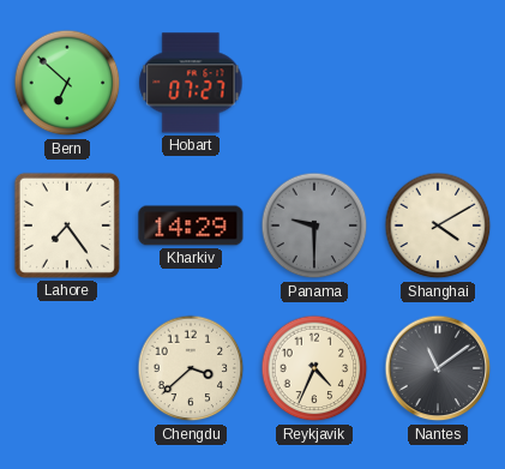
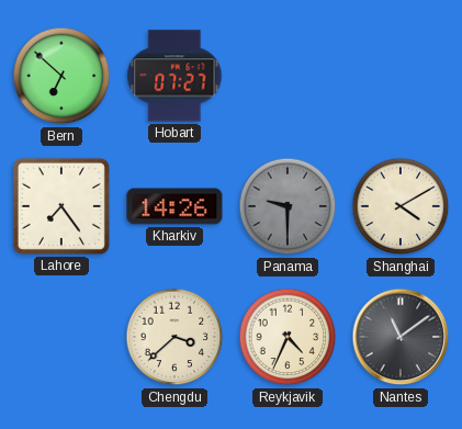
Kharkiv: 14:29 -> 14:26 (174, 206)
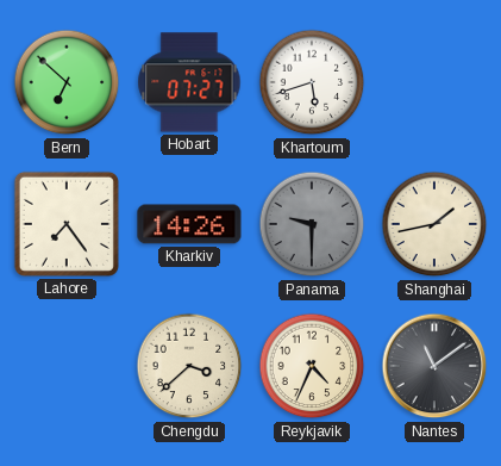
Khartoum: none -> 5:42 (312, 82)
Shanghai: 4:10 -> 1:43 (434, 224)
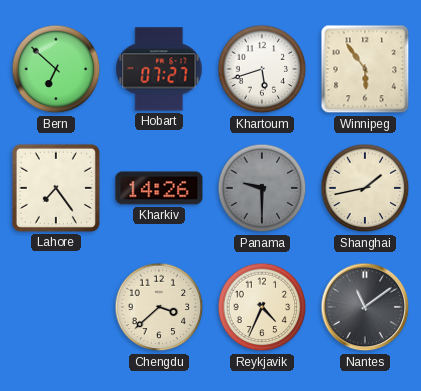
Winnipeg: none -> 5:54 (365, 69)
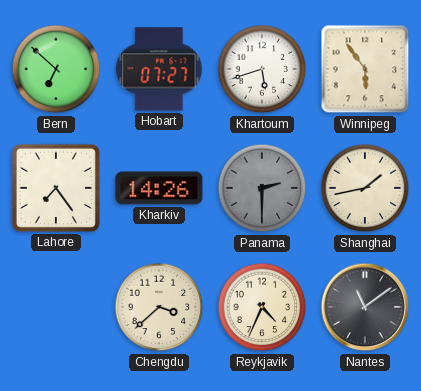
Panama: 9:30 -> 2:30 (262, 188)
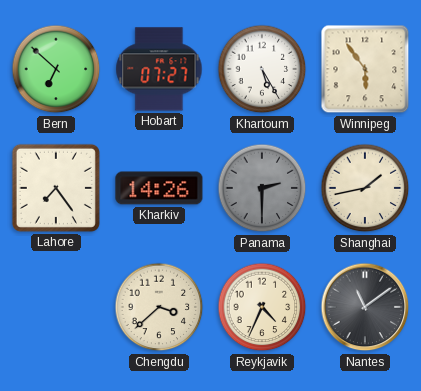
Khartoum: 5:42 -> 5:25 (262, 69)
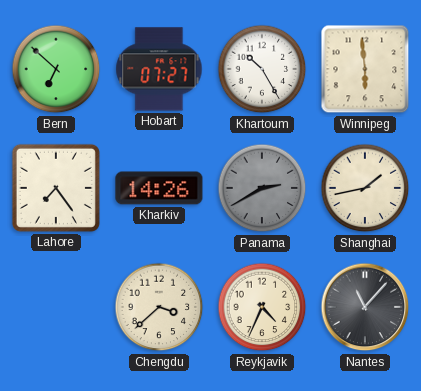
Khartoum: 5:25 -> 10:25 (262, 69)
Winnipeg: 5:54 -> 5:59 (365, 69)
Panama: 2:30 -> 2:40 (262, 188)
Nantes: 11:09 -> 11:07 (365, 307)
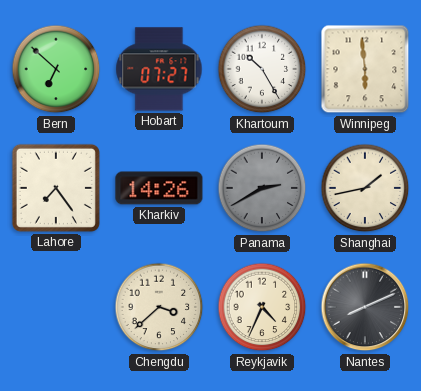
Nantes: 11:07 -> 8:11 (365, 307)
